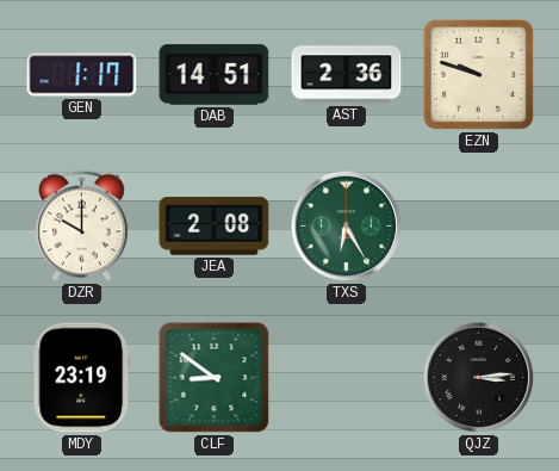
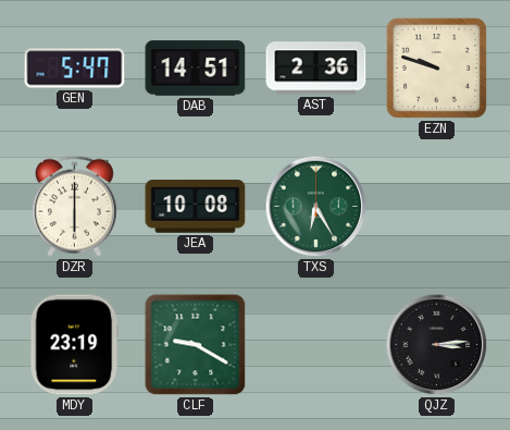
GEN: 1:17 -> 5:47 (75, 69)
DZR: 10:00 -> 6:00 (74, 206)
JEA: 2:08 -> 10:08 (196, 207)
CLF: 8:51 -> 9:20 (196, 345)
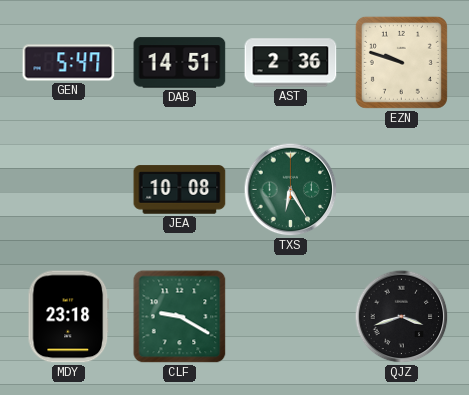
DZR: 6:00 -> none (74, 206)
MDY: 23:19 -> 23:18 (69, 317)
QJZ: 3:14 -> 3:42 (402, 317)
